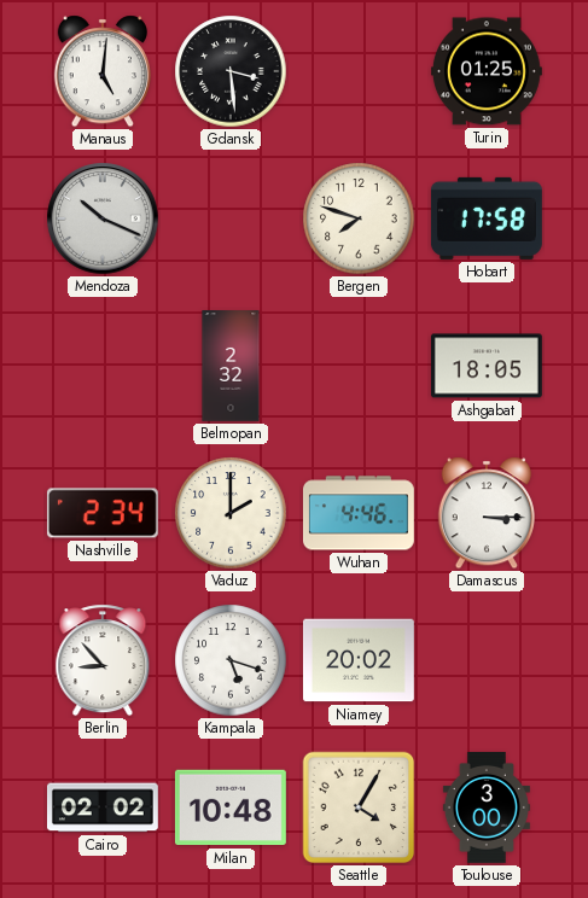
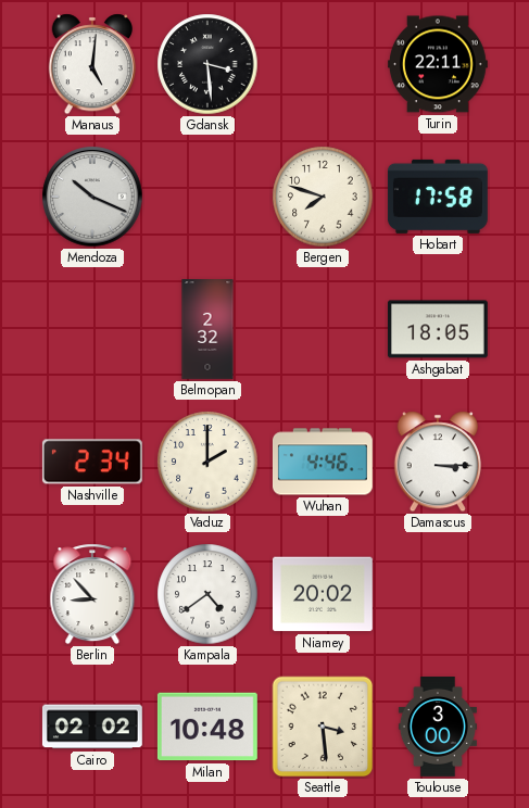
Turin: 01:25 -> 22:11 (438, 64)
Kampala: 5:18 -> 4:39 (207, 594)
Seattle: 4:05 -> 3:29 (323, 727)
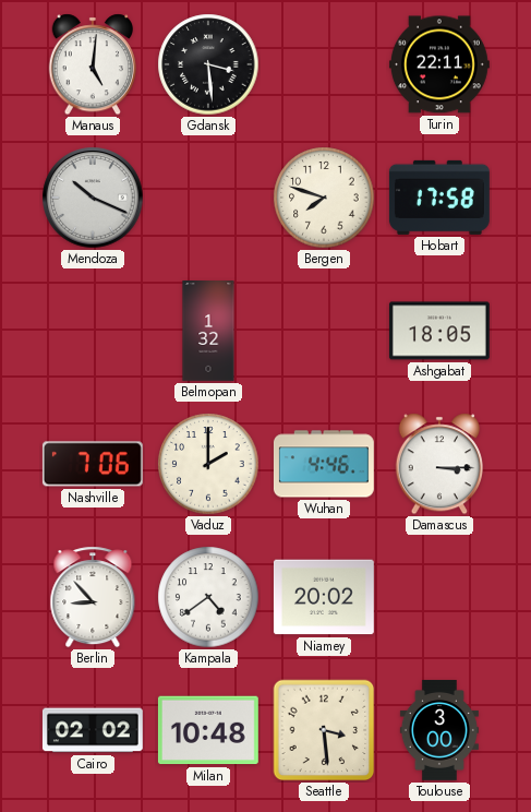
Belmopan: 2:32 -> 1:32 (208, 332)
Nashville: 2:34 -> 7:06 (93, 464)
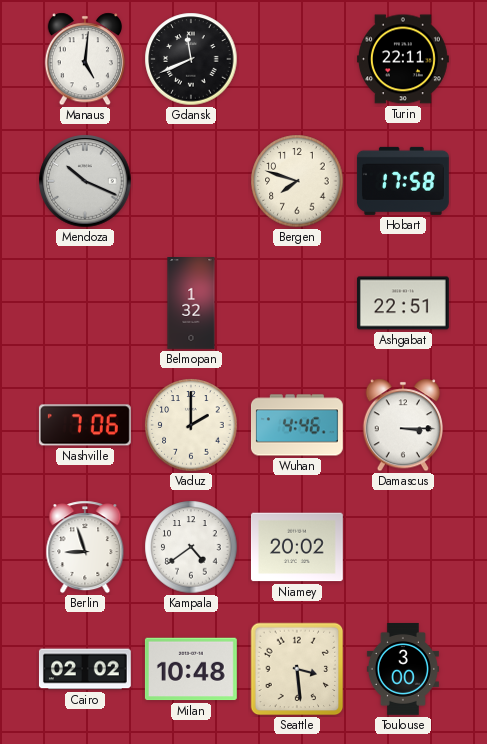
Gdansk: 3:29 -> 11:41 (191, 59)
Ashgabat: 18:05 -> 22:51 (403, 303)
Berlin: 8:53 -> 8:57 (85, 547)
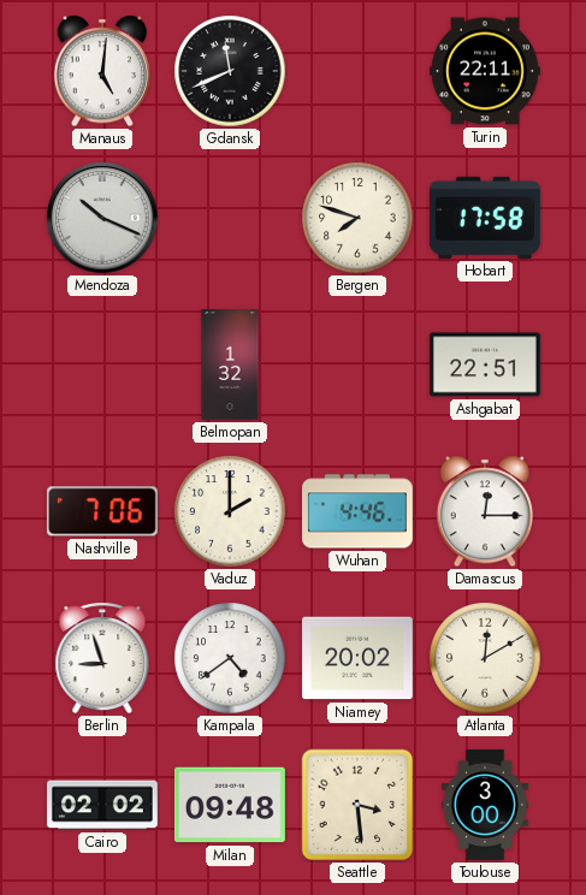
Damascus: 3:15 -> 12:15 (485, 511)
Atlanta: none -> 12:10 (485, 658)
Milan: 10:48 -> 09:48 (230, 805)
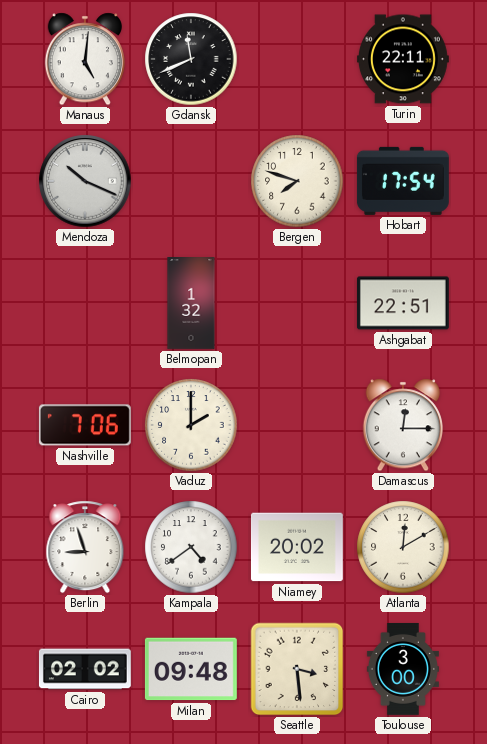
Hobart: 17:58 -> 17:54 (403, 181)
Wuhan: 4:46 -> none (357, 511)
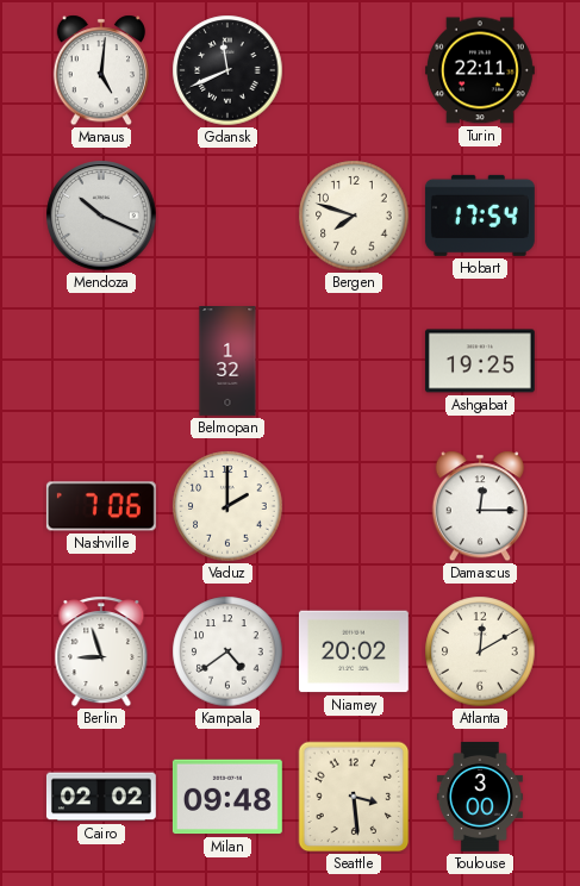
Ashgabat: 22:51 -> 19:25 (480, 361)
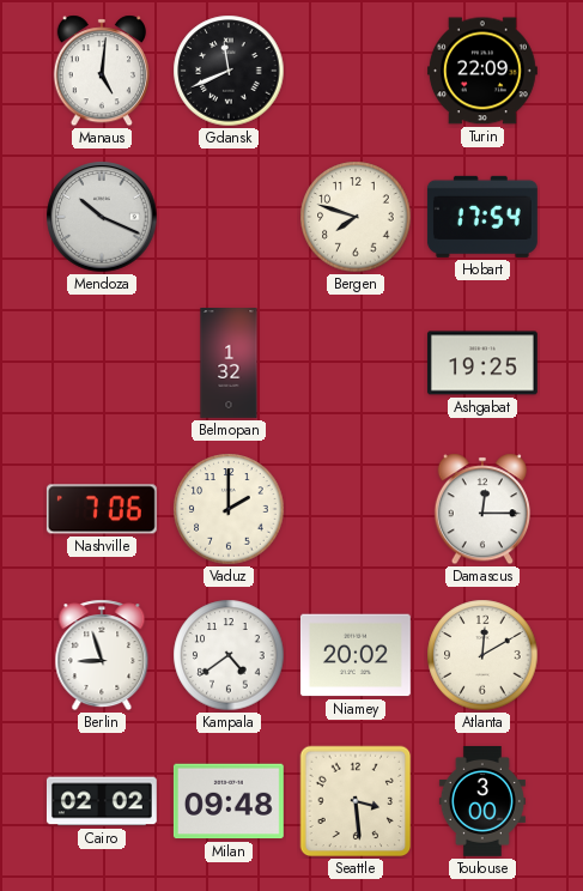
Turin: 22:11 -> 22:09 (482, 71)
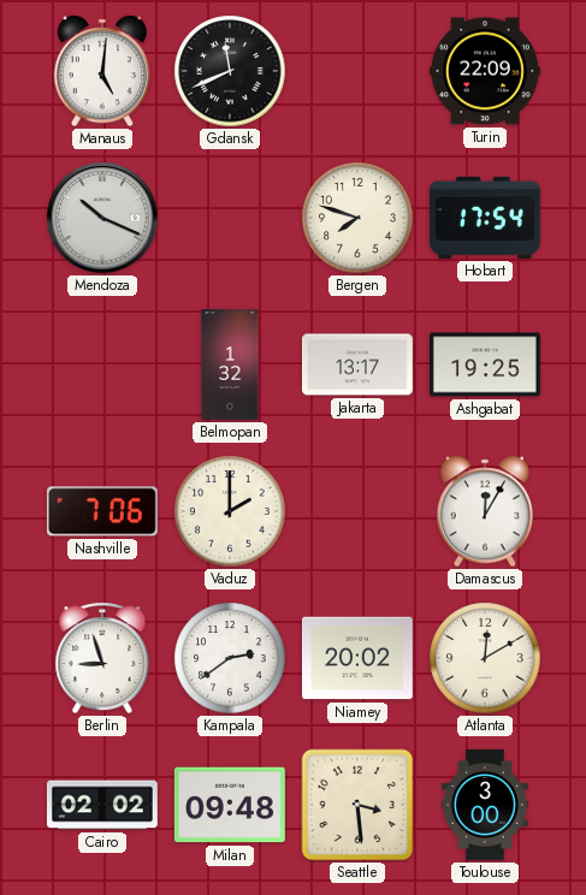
Jakarta: none -> 13:17 (357, 364)
Damascus: 12:15 -> 12:05 (485, 511)
Kampala: 4:39 -> 2:39 (230, 658)
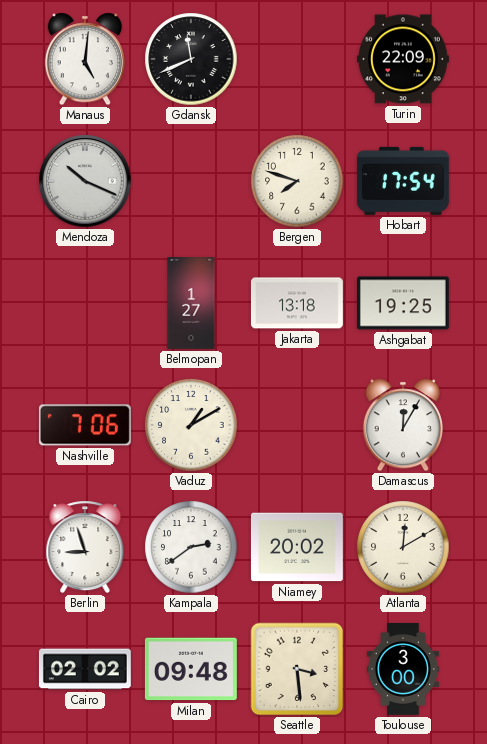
Belmopan: 1:32 -> 1:27 (191, 304)
Jakarta: 13:17 -> 13:18 (297, 303)
Vaduz: 2:00 -> 1:10 (191, 425)
